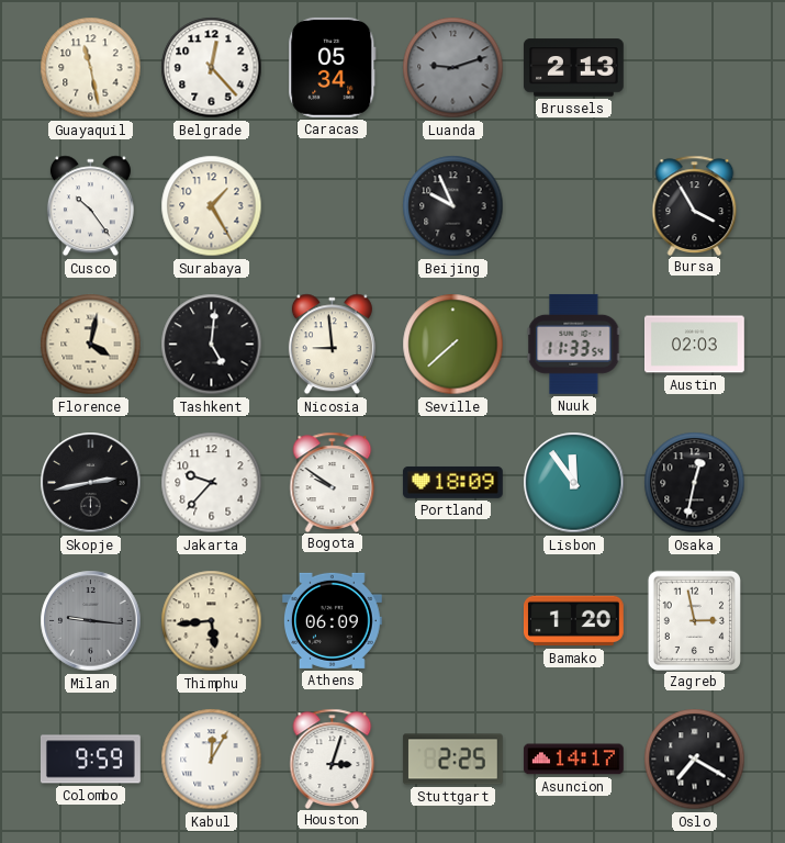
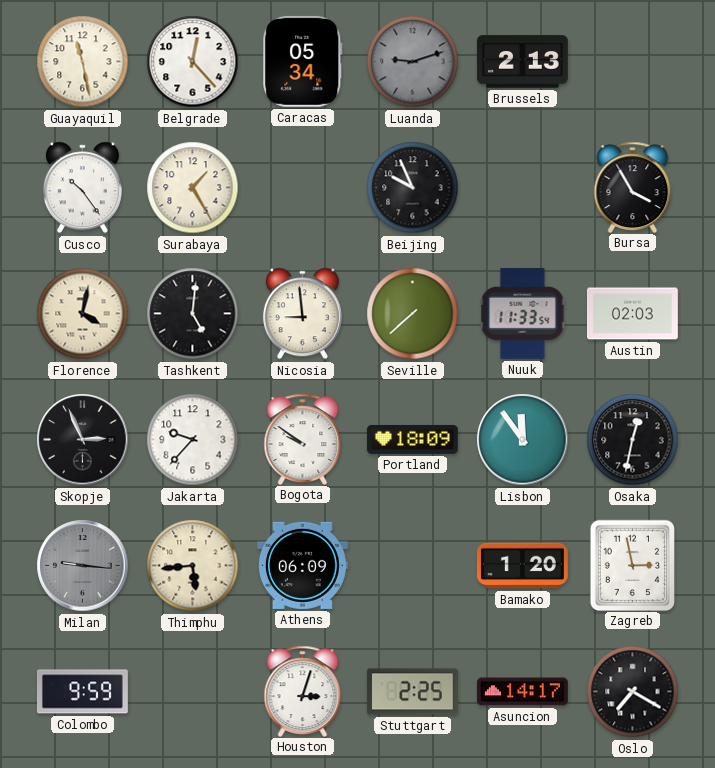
Skopje: 2:43 -> 2:56 (83, 440)
Kabul: 12:05 -> none (212, 760)
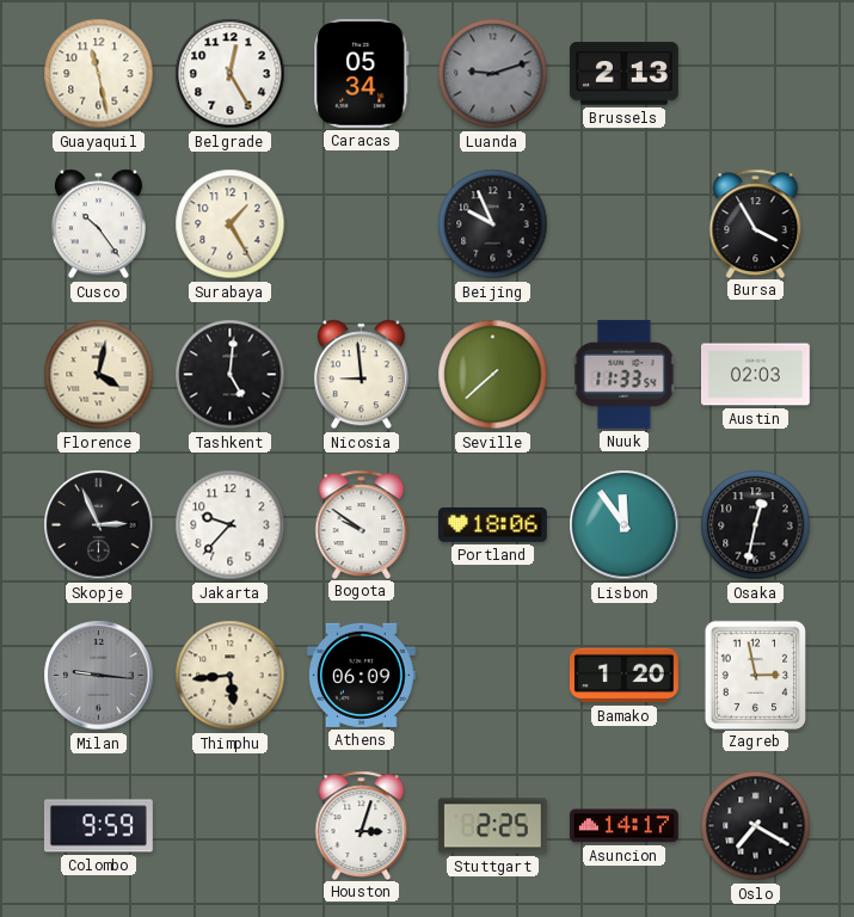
Belgrade: 12:23 -> 12:25 (231, 74)
Portland: 18:09 -> 18:06 (492, 524)
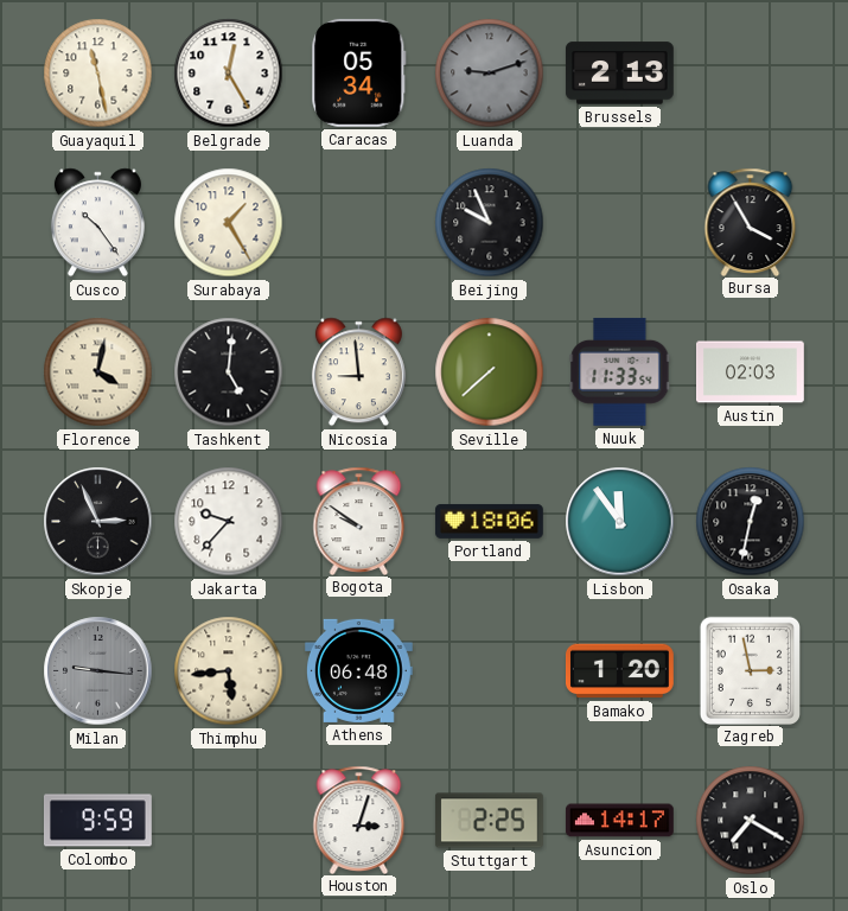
Athens: 06:09 -> 06:48 (358, 670)
